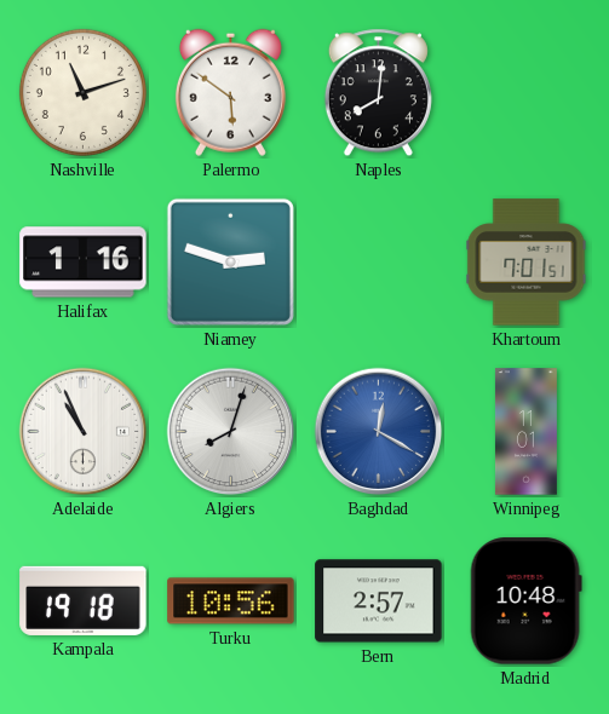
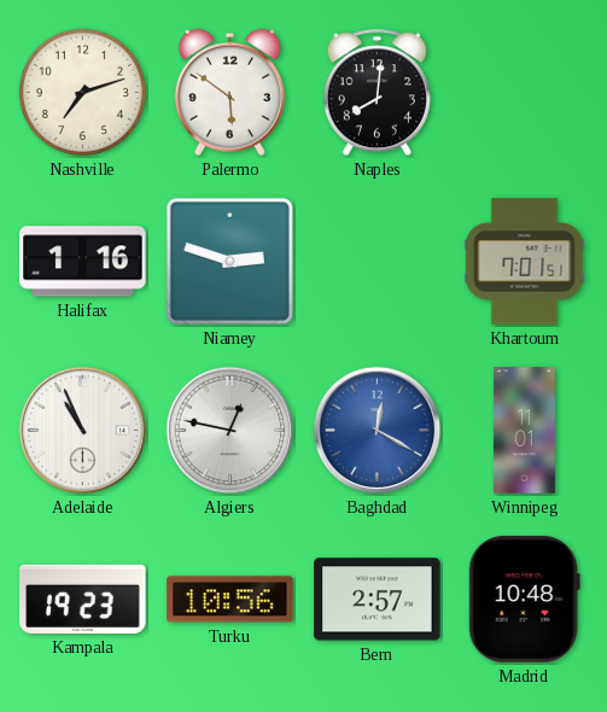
Nashville: 11:12 -> 7:12 (82, 92)
Algiers: 8:03 -> 12:47 (230, 431)
Kampala: 19:18 -> 19:23 (83, 599)
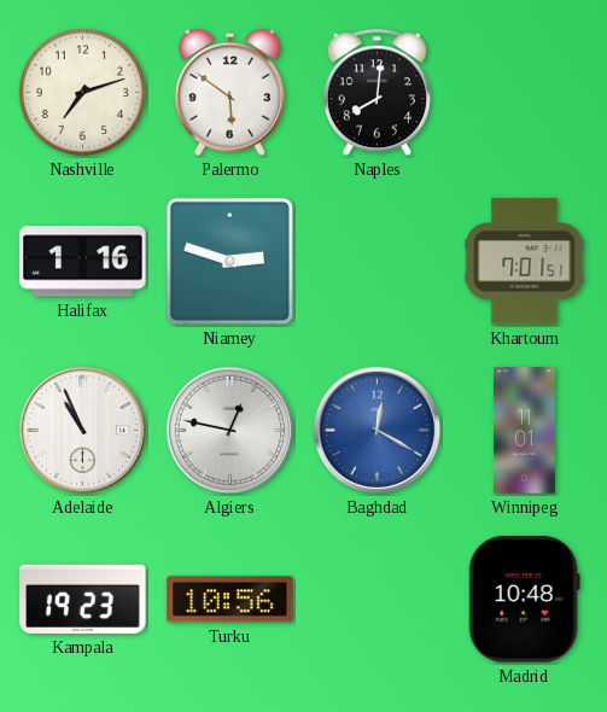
Bern: 2:57 -> none (378, 600)
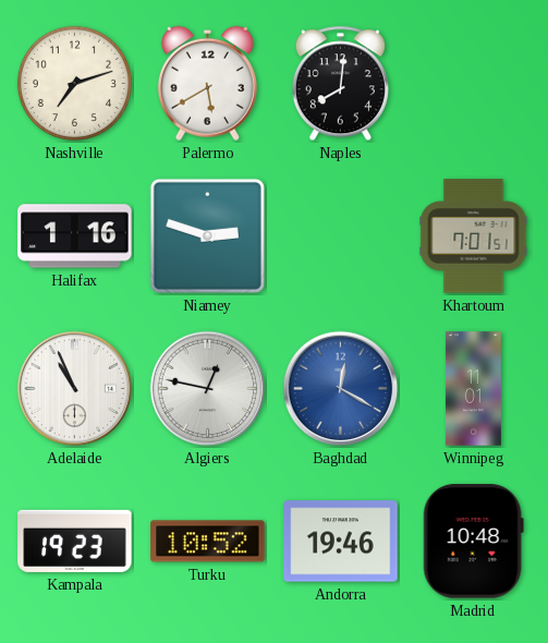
Palermo: 5:51 -> 5:40 (207, 83)
Turku: 10:56 -> 10:52 (208, 542)
Andorra: none -> 19:46 (341, 542)
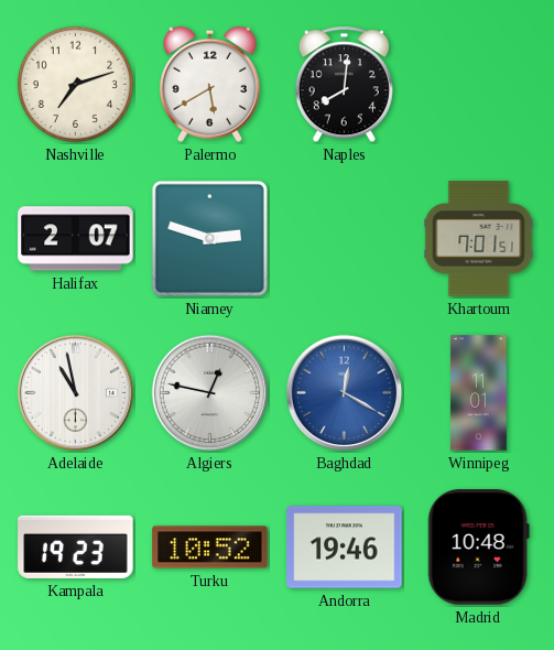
Halifax: 1:16 -> 2:07 (76, 239)
Adelaide: 10:56 -> 10:58 (76, 393)
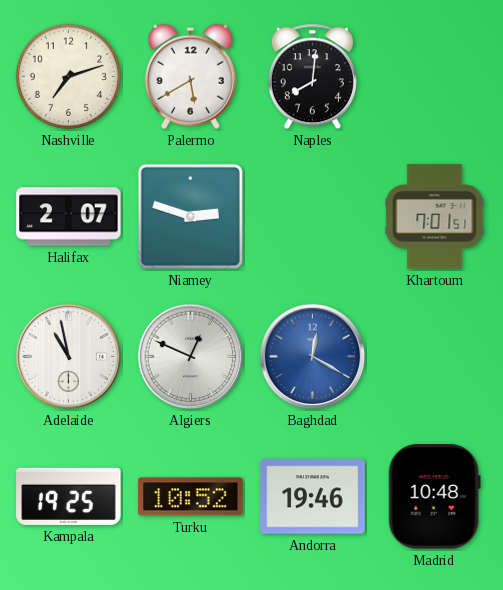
Algiers: 12:47 -> 12:49 (191, 357)
Winnipeg: 11:01 -> none (478, 393)
Kampala: 19:23 -> 19:25 (69, 496)
